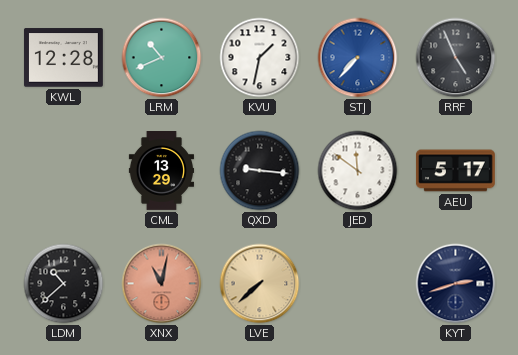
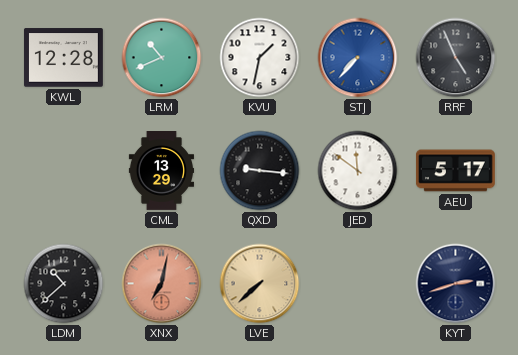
XNX: 11:02 -> 7:02 (162, 284)
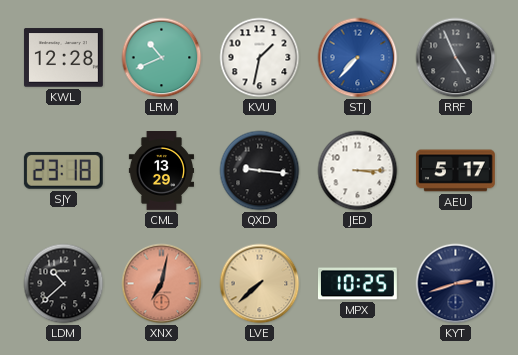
SJY: none -> 23:18 (63, 170)
JED: 11:51 -> 3:15 (358, 171)
MPX: none -> 10:25 (357, 284)
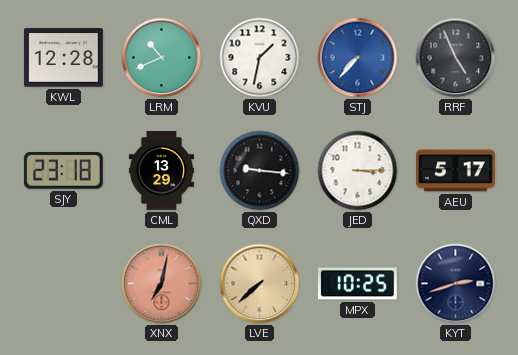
LDM: 10:38 -> none (64, 284)
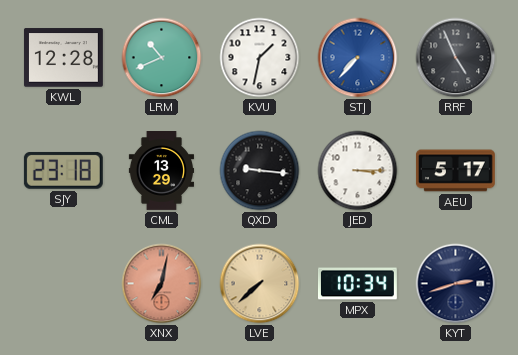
MPX: 10:25 -> 10:34 (357, 284)
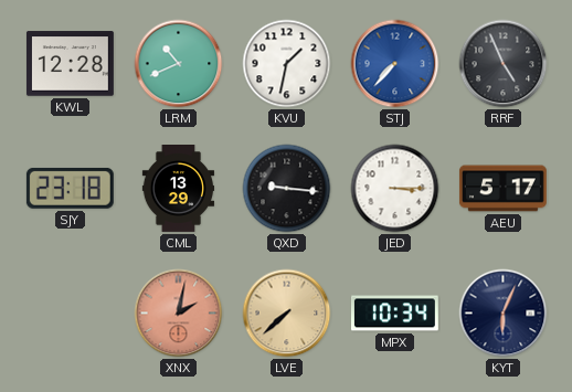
XNX: 7:02 -> 2:02 (179, 314)
KYT: 2:42 -> 6:04 (504, 314)
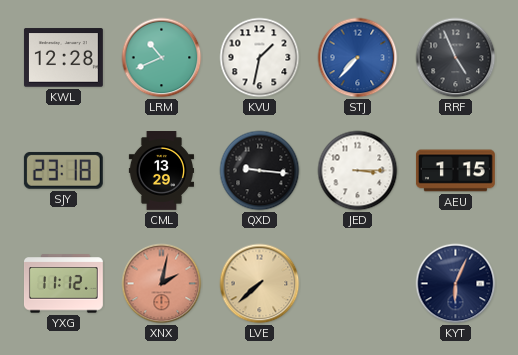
AEU: 5:17 -> 1:15 (455, 171)
YXG: none -> 11:12 (63, 284)
MPX: 10:34 -> none (394, 314)
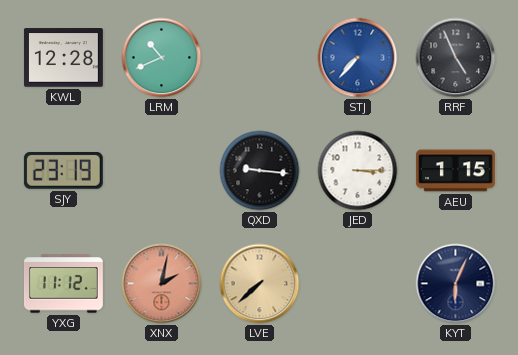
KVU: 1:32 -> none (260, 58)
SJY: 23:18 -> 23:19 (63, 170)
CML: 13:29 -> none (161, 171)
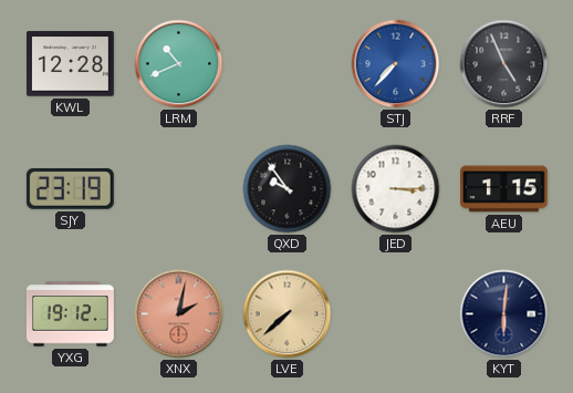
QXD: 9:16 -> 9:54 (288, 189)
YXG: 11:12 -> 19:12 (70, 314)
KYT: 6:04 -> 6:01 (504, 314)
